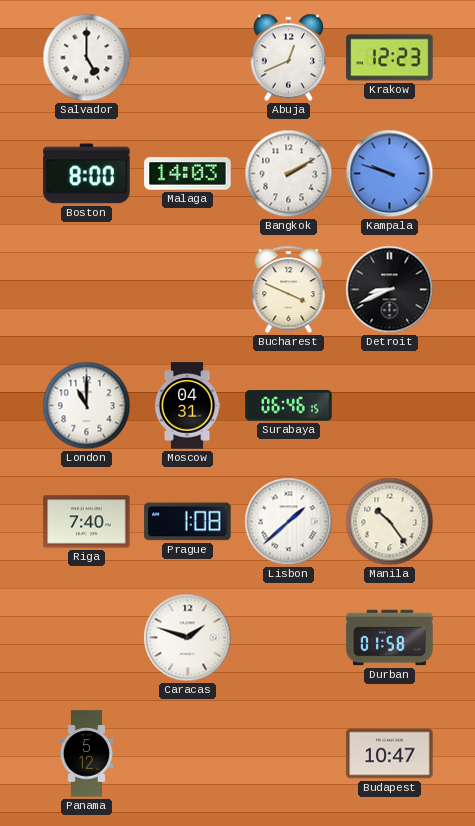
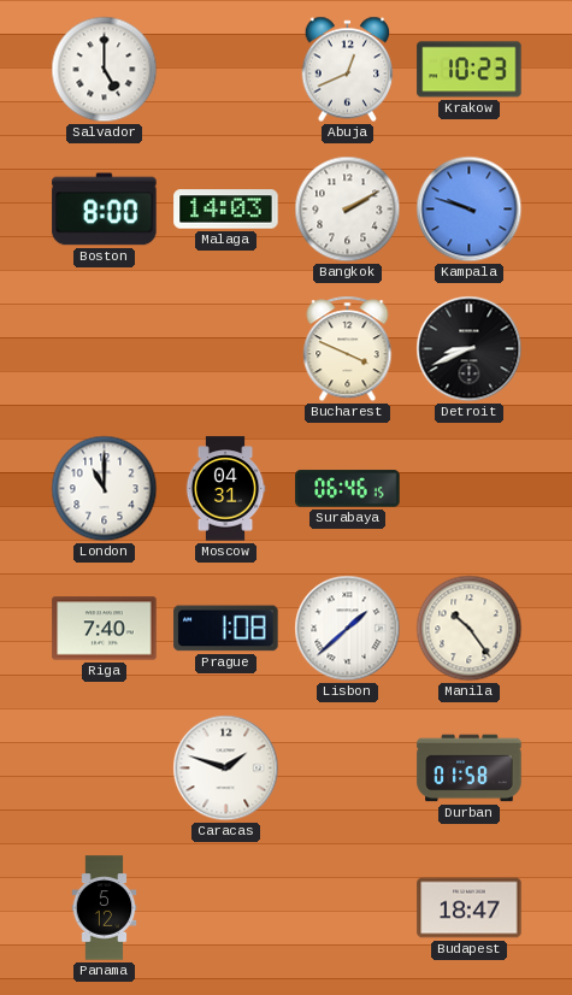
Krakow: 12:23 -> 10:23 (470, 70)
Budapest: 10:47 -> 18:47 (470, 908)
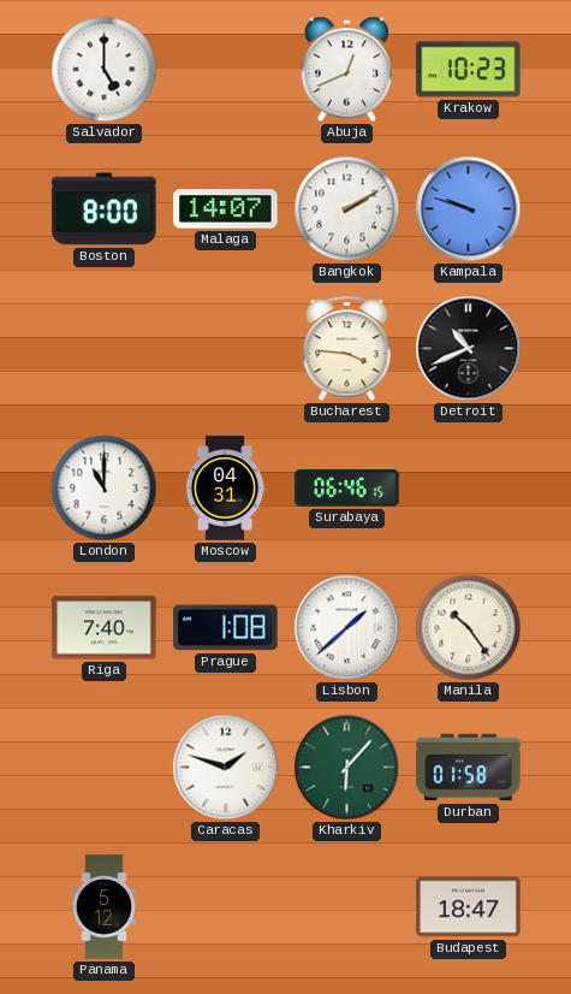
Malaga: 14:03 -> 14:07 (226, 209)
Bucharest: 3:49 -> 3:46 (347, 349)
Detroit: 8:41 -> 10:41 (469, 349)
Kharkiv: none -> 6:07 (347, 768)
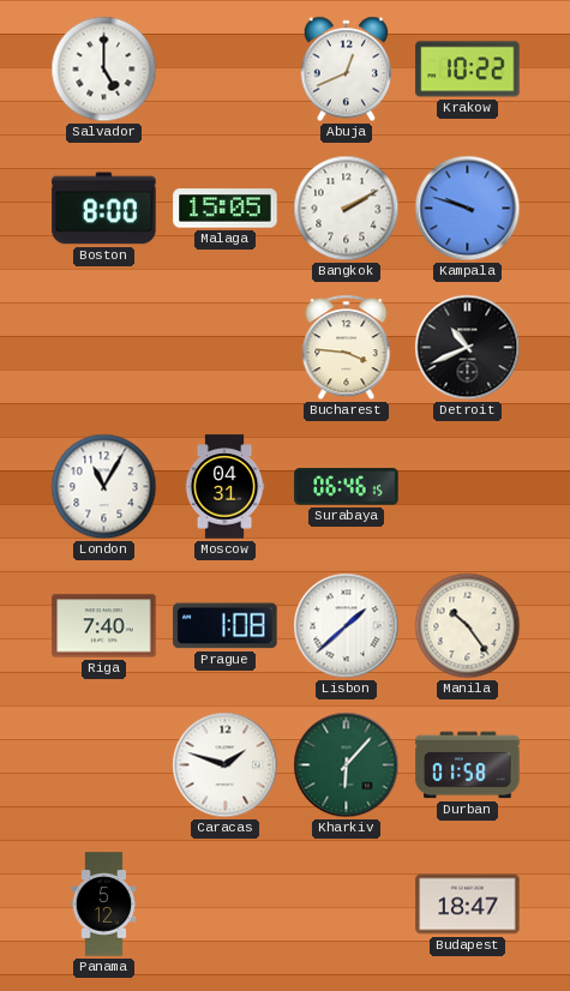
Krakow: 10:23 -> 10:22 (468, 70)
Malaga: 14:07 -> 15:05 (226, 209)
London: 11:00 -> 11:05 (104, 487)
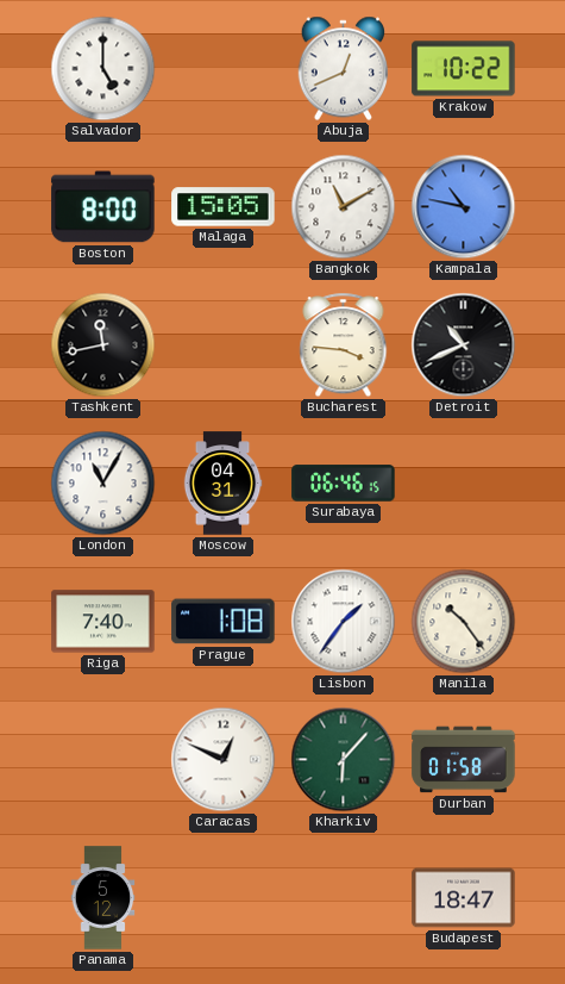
Bangkok: 2:10 -> 11:10 (344, 207)
Kampala: 9:48 -> 10:47 (464, 207)
Tashkent: none -> 11:43 (103, 345)
Lisbon: 1:38 -> 1:36 (344, 622)
Caracas: 1:48 -> 12:49 (224, 760)
